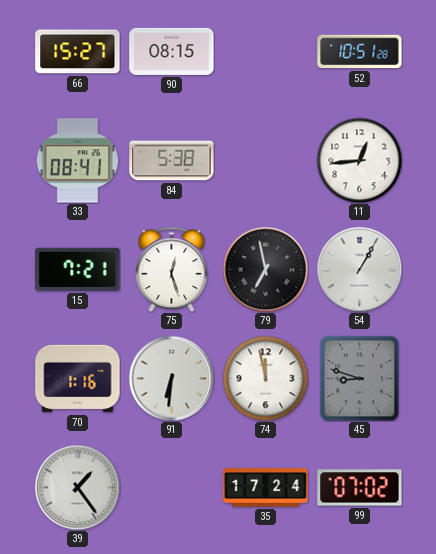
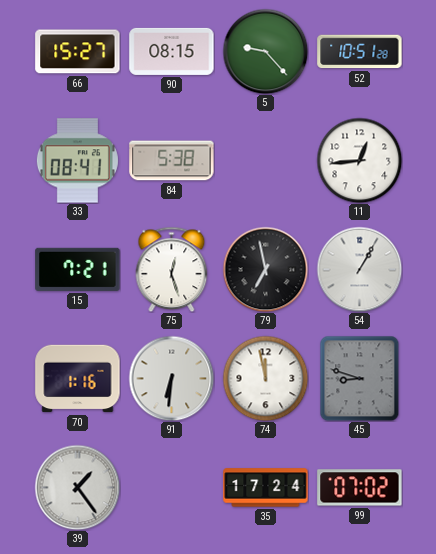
5: none -> 9:23 (265, 51)
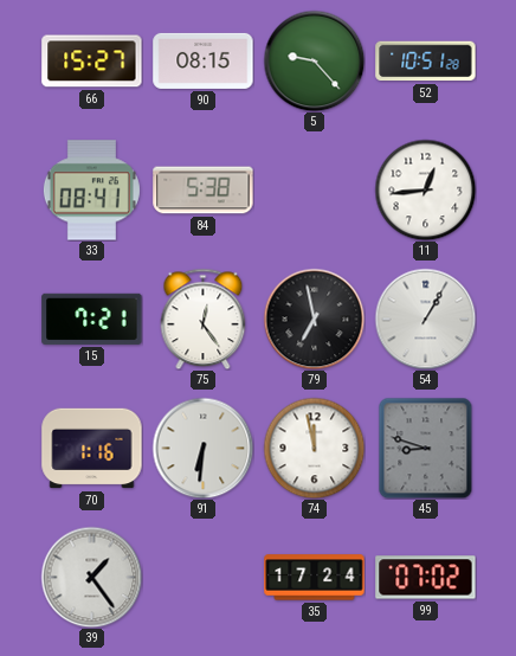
75: 12:27 -> 12:24 (204, 319)
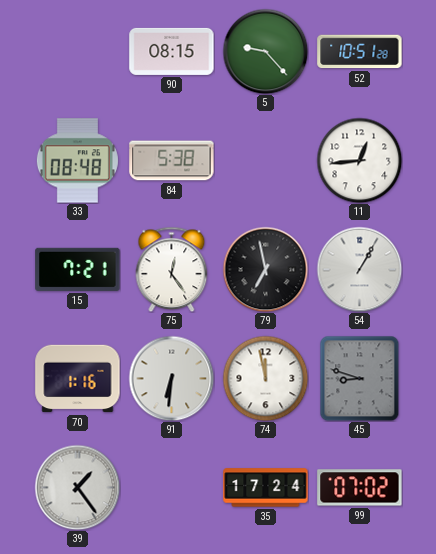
66: 15:27 -> none (92, 62)
33: 08:41 -> 08:48 (77, 161)
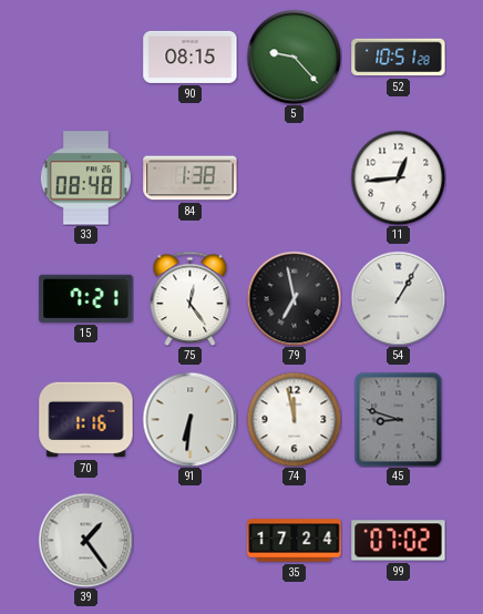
84: 5:38 -> 1:38 (191, 178)
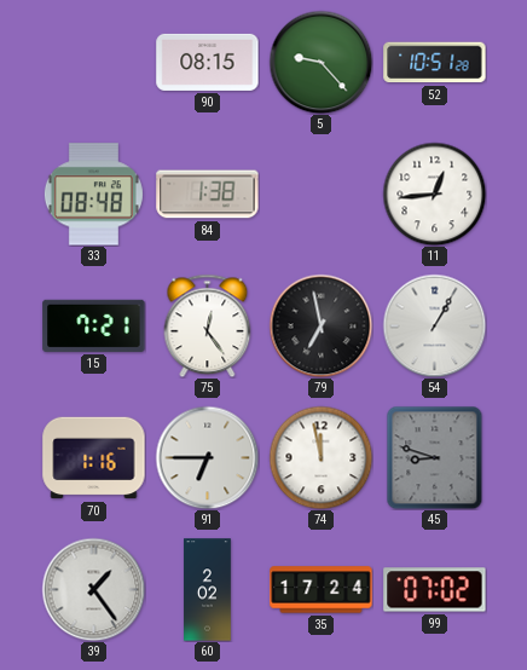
91: 6:31 -> 6:45 (207, 457)
60: none -> 2:02 (208, 590)
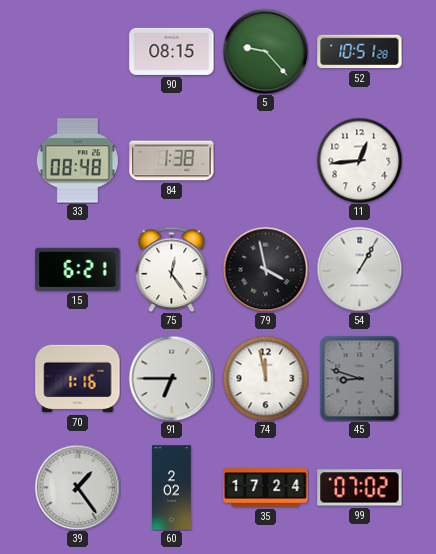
15: 7:21 -> 6:21 (78, 269)
79: 6:58 -> 3:58 (265, 269)
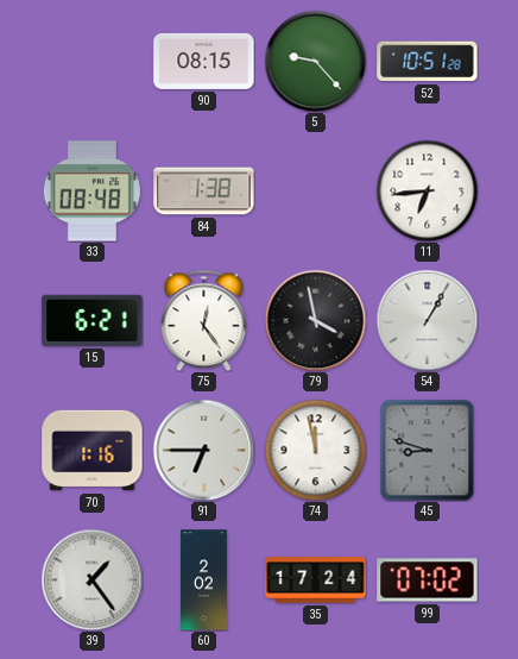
11: 12:44 -> 6:44 (427, 190)
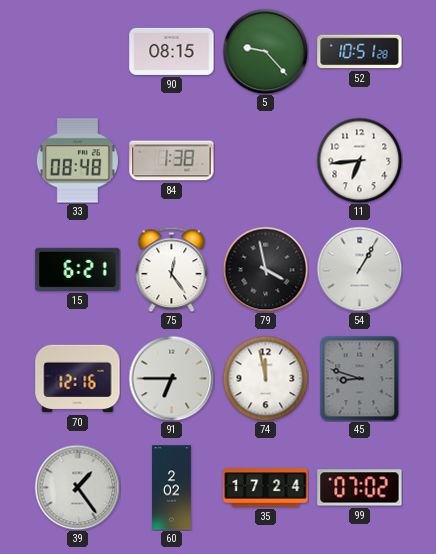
70: 1:16 -> 12:16 (78, 379)
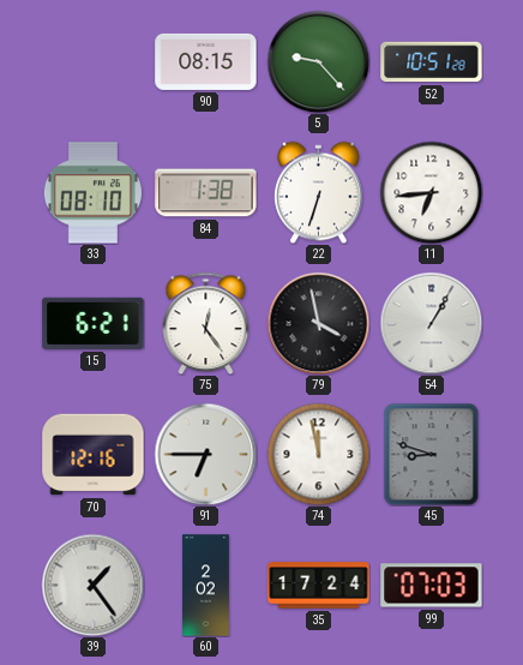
33: 08:48 -> 08:10 (92, 193)
22: none -> 6:33 (319, 192)
99: 07:02 -> 07:03 (432, 586)
